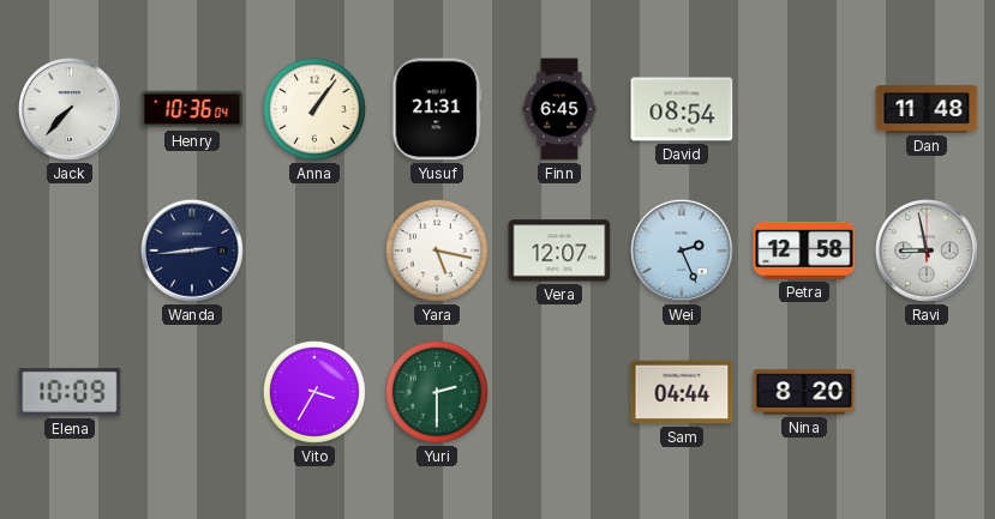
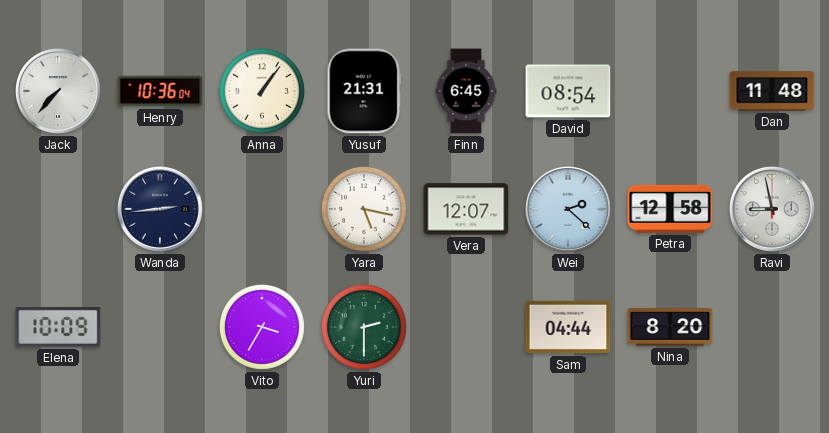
Wei: 2:26 -> 2:22 (568, 209)
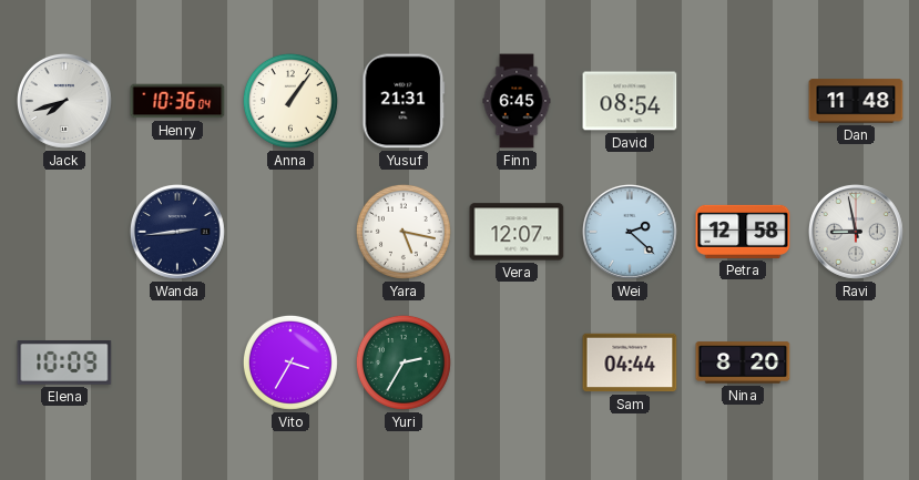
Jack: 7:37 -> 7:42 (64, 101)
Yuri: 2:30 -> 2:35 (404, 362)
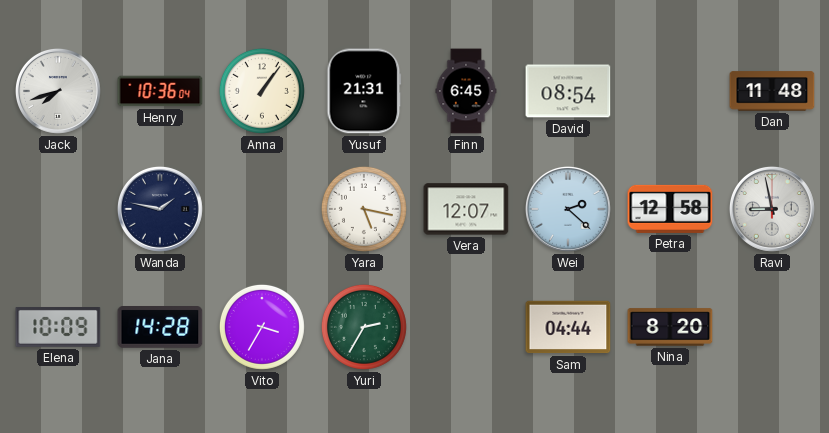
Wanda: 2:44 -> 1:47 (160, 209)
Jana: none -> 14:28 (160, 328)
